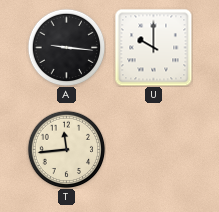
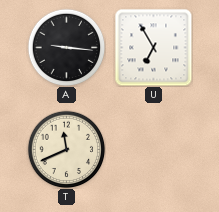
U: 10:00 -> 6:55 (153, 47)
T: 11:44 -> 11:41 (66, 149)
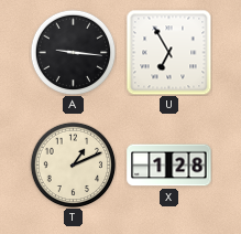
T: 11:41 -> 1:11 (73, 164)
X: none -> 1:28 (169, 166)
